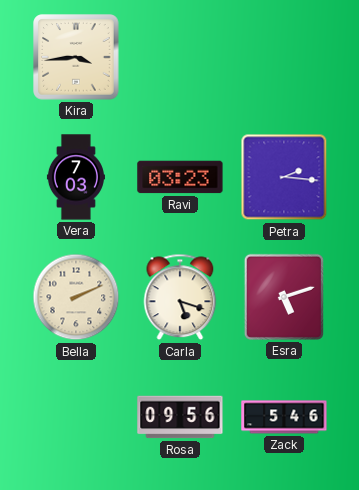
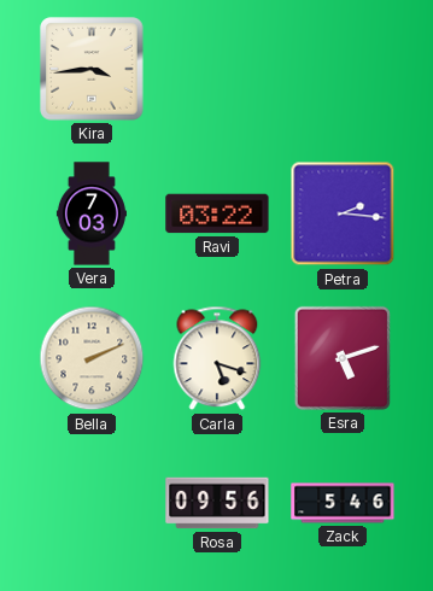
Ravi: 03:23 -> 03:22 (217, 213)
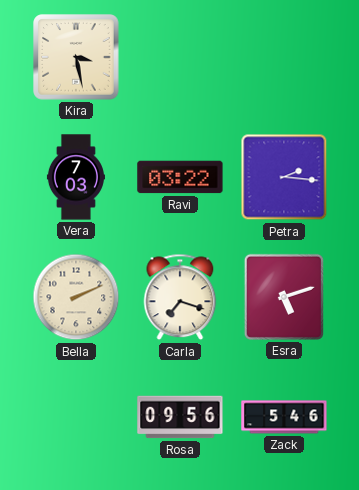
Kira: 3:44 -> 3:28 (76, 57)
Carla: 5:18 -> 7:18 (180, 297)
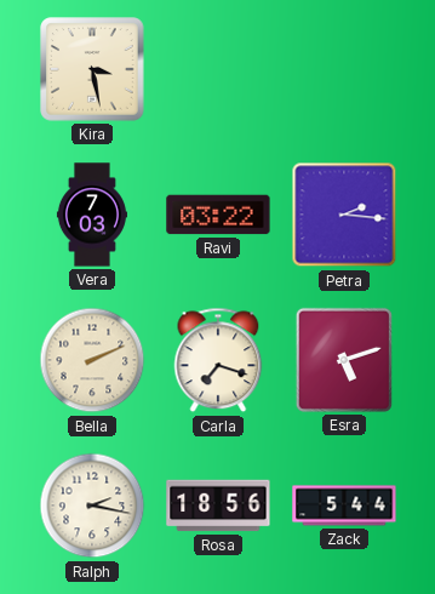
Ralph: none -> 2:17 (92, 506)
Rosa: 09:56 -> 18:56 (218, 506)
Zack: 5:46 -> 5:44 (344, 506)
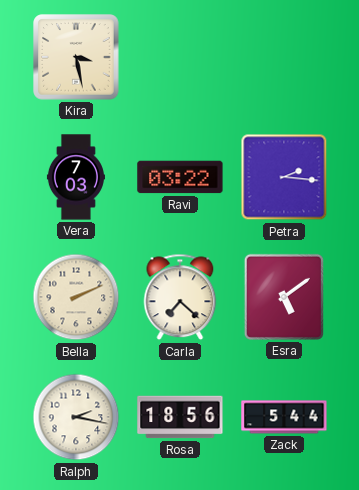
Carla: 7:18 -> 7:22 (180, 297)
Esra: 5:12 -> 5:09 (284, 297)
